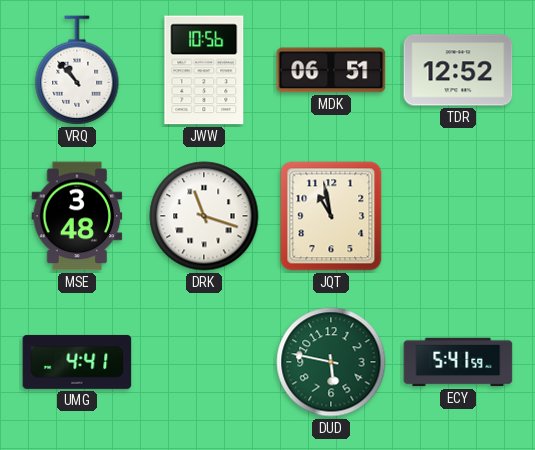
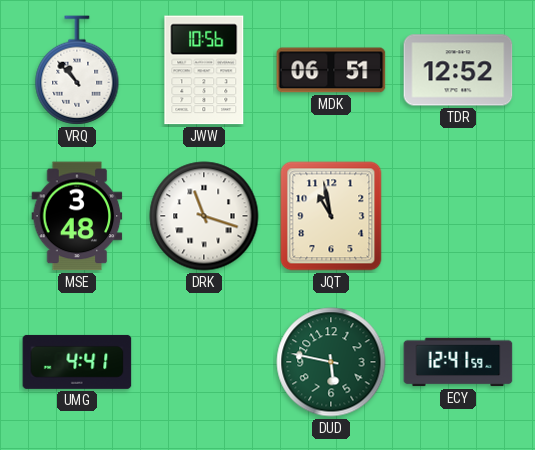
ECY: 5:41 -> 12:41 (458, 362)
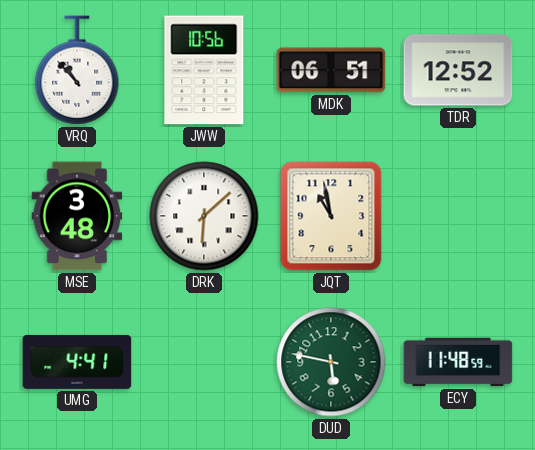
DRK: 11:18 -> 6:08 (204, 216)
ECY: 12:41 -> 11:48 (458, 362)
